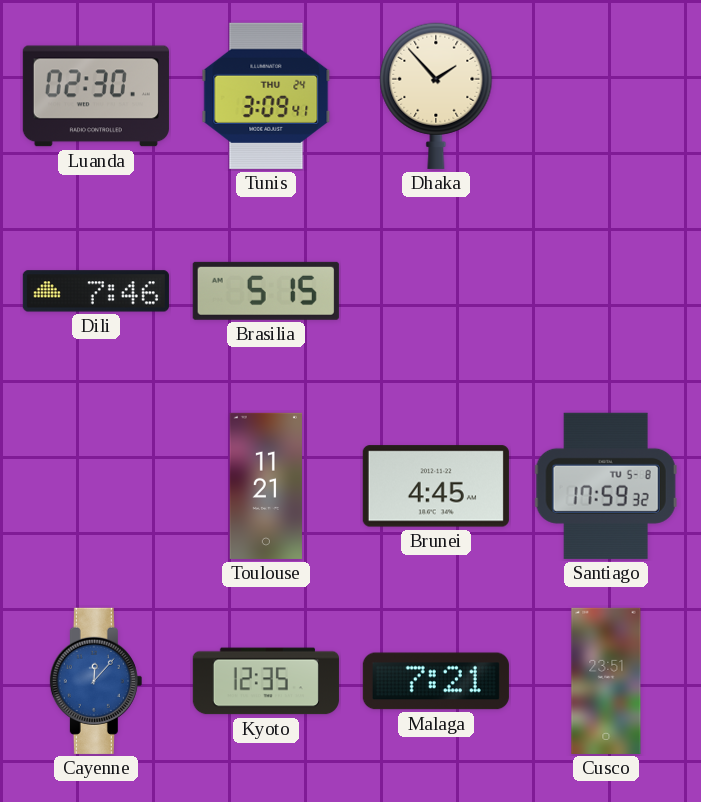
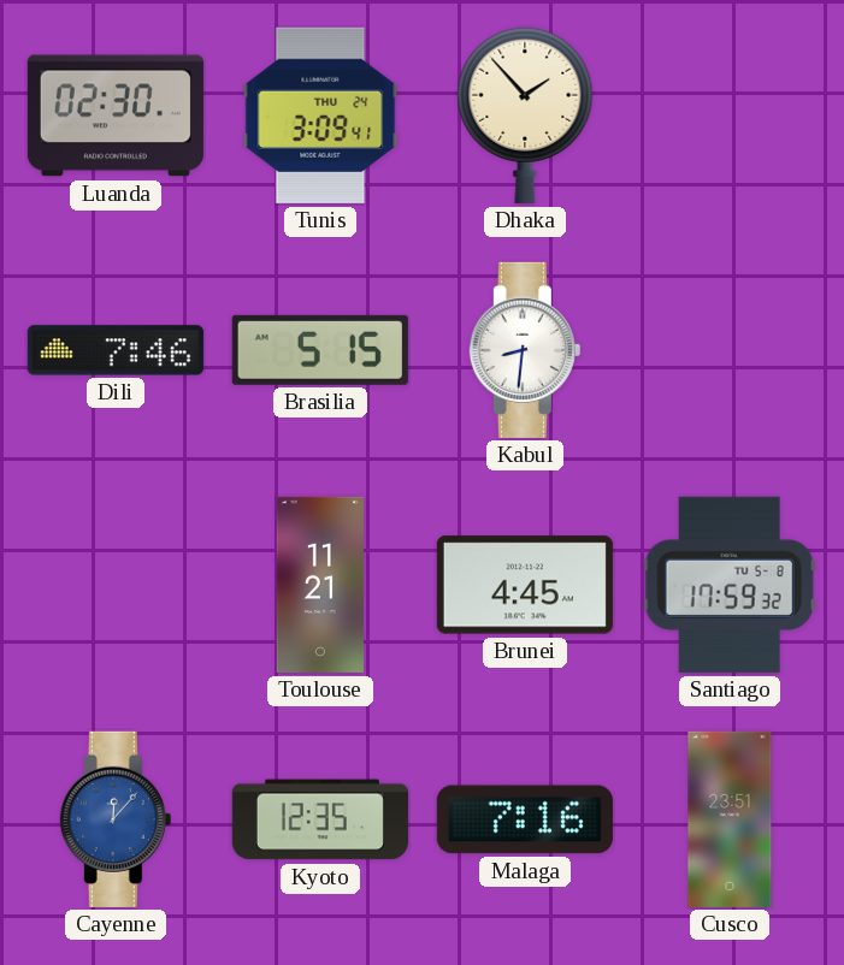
Kabul: none -> 8:31 (525, 350)
Malaga: 7:21 -> 7:16 (525, 819)
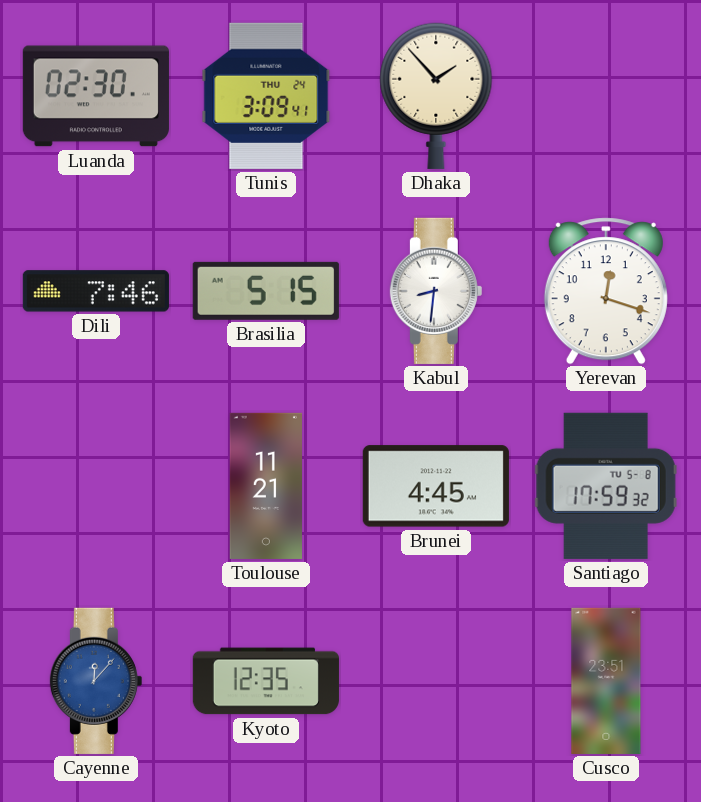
Yerevan: none -> 12:18 (606, 291)
Malaga: 7:16 -> none (525, 819)
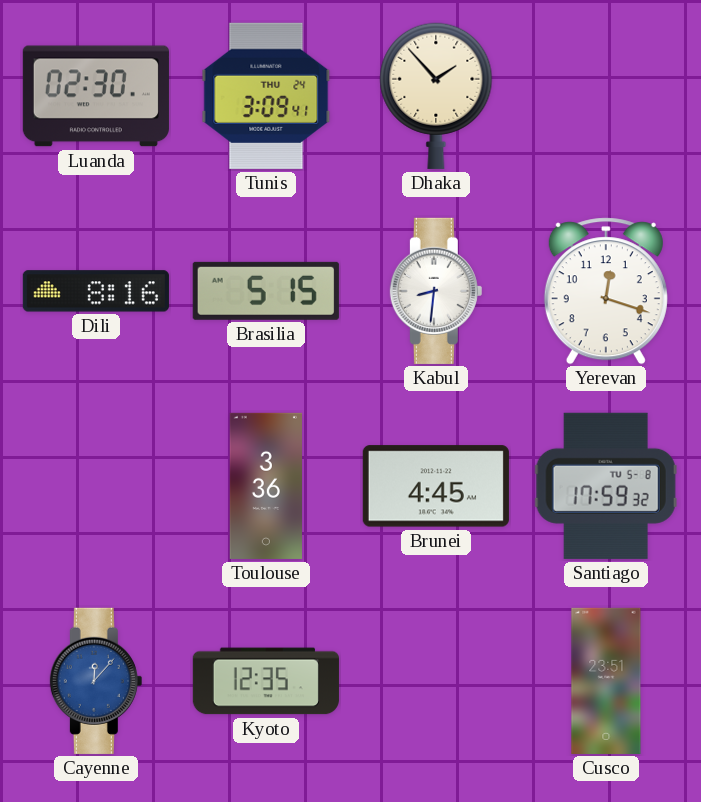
Dili: 7:46 -> 8:16 (96, 291)
Toulouse: 11:21 -> 3:36 (265, 486)
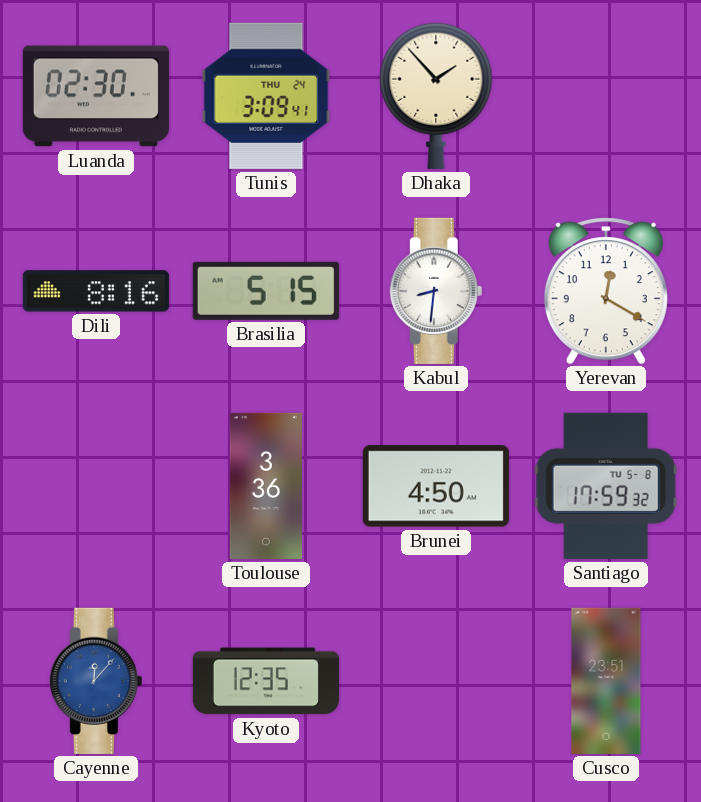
Yerevan: 12:18 -> 12:20 (606, 291)
Brunei: 4:45 -> 4:50 (436, 486)
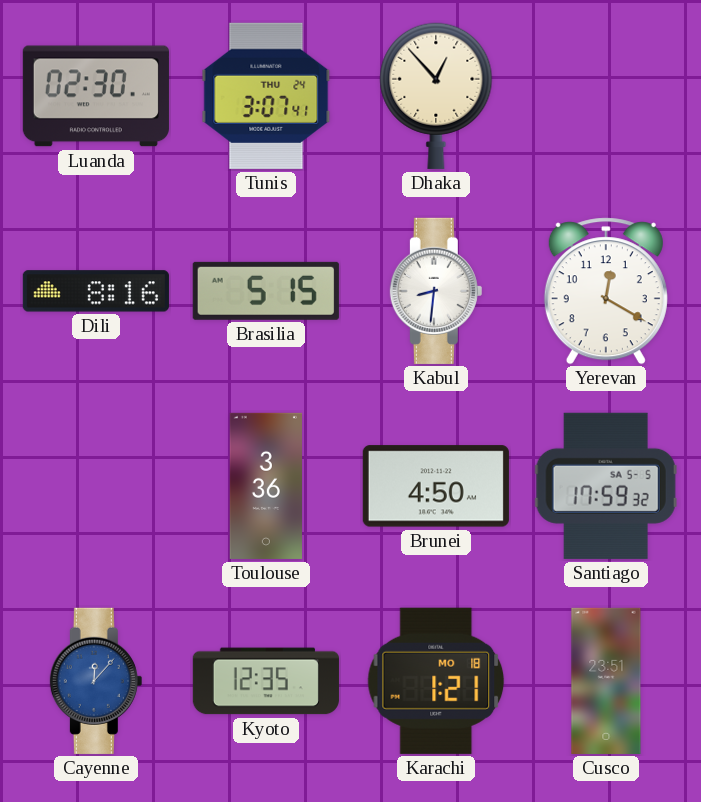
Tunis: 3:09 -> 3:07 (266, 96)
Dhaka: 1:53 -> 12:53 (436, 96)
Santiago date: TU 5-8 -> SA 5-5 (606, 486)
Karachi: none -> 1:21 (436, 681)
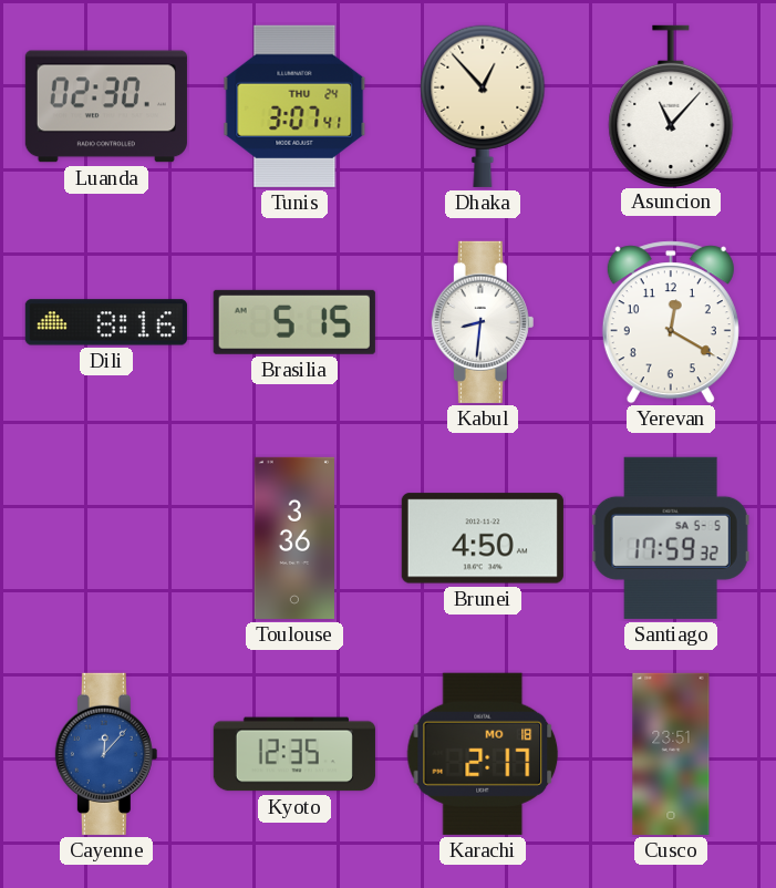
Asuncion: none -> 11:07 (671, 105)
Karachi: 1:21 -> 2:17 (483, 754)
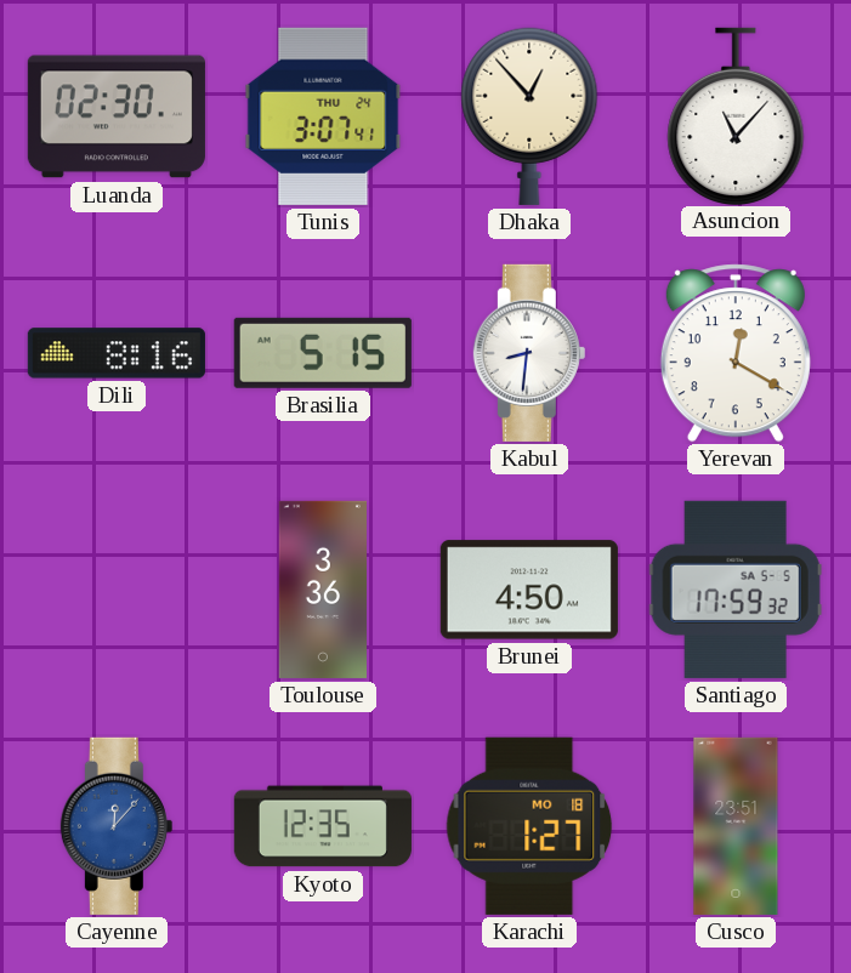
Karachi: 2:17 -> 1:27 (529, 826)
